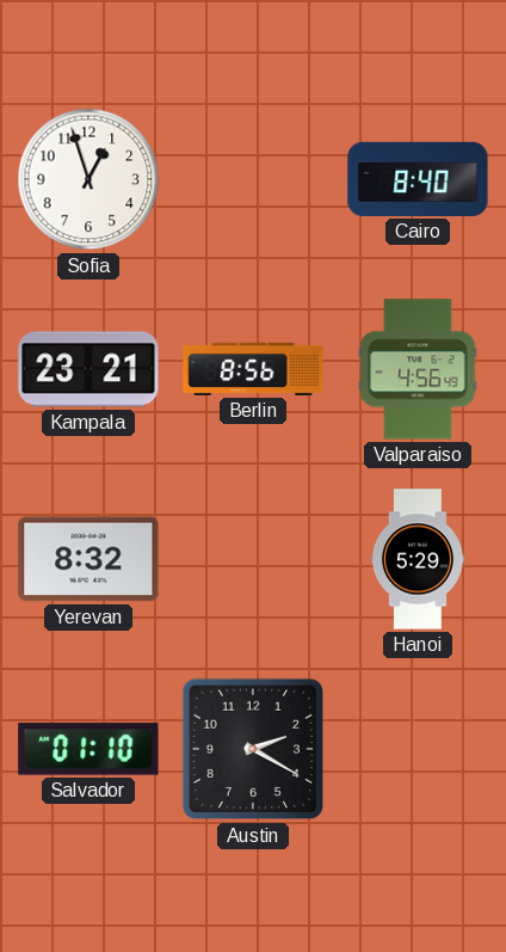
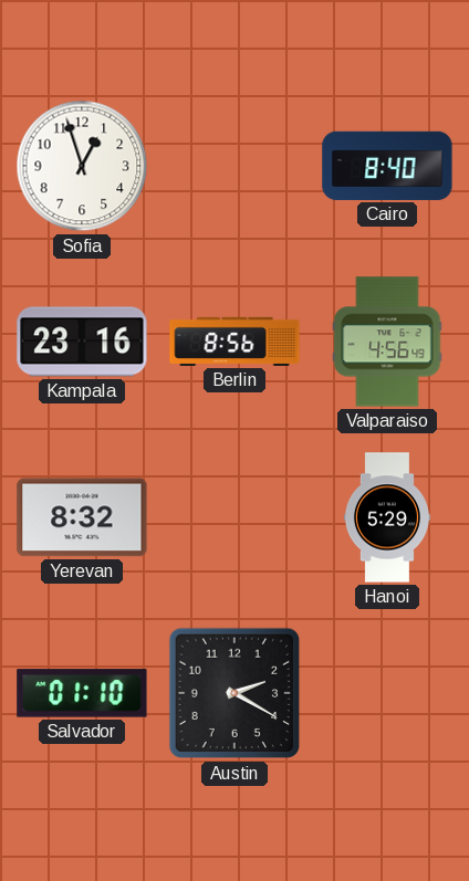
Kampala: 23:21 -> 23:16 (82, 342)
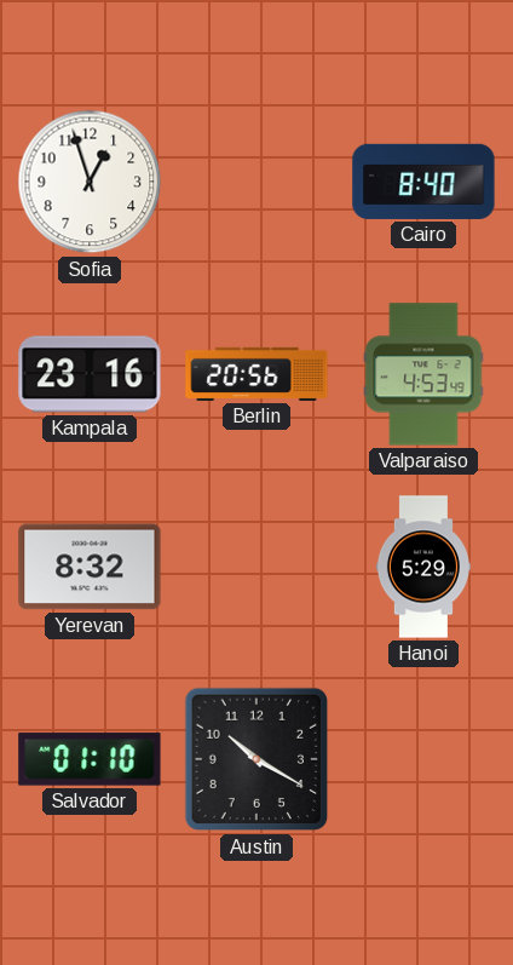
Berlin: 8:56 -> 20:56 (256, 374)
Valparaiso: 4:56 -> 4:53 (423, 374)
Austin: 2:20 -> 10:20 (256, 759)
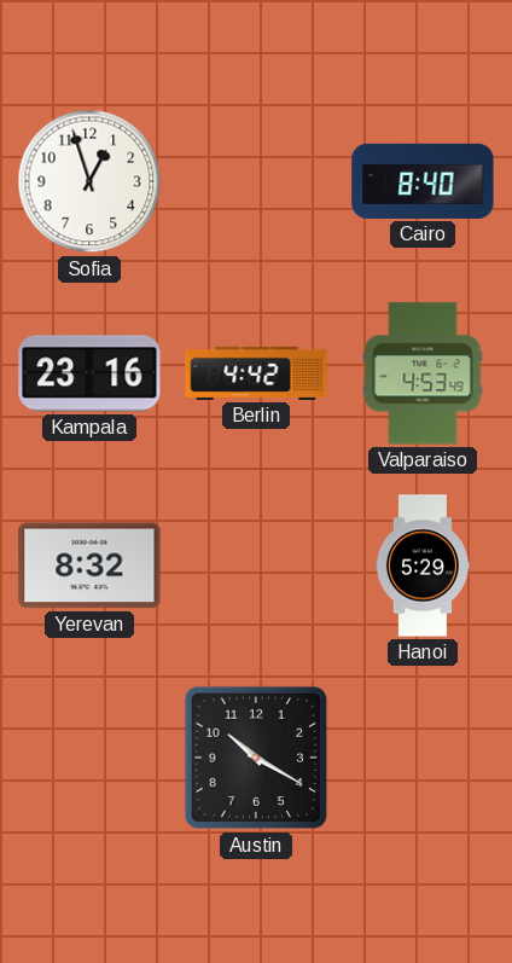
Berlin: 20:56 -> 4:42 (256, 373)
Salvador: 01:10 -> none (90, 759)
